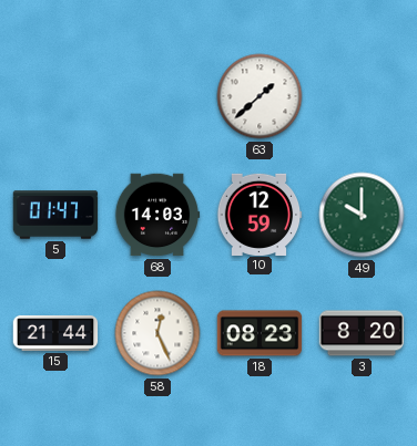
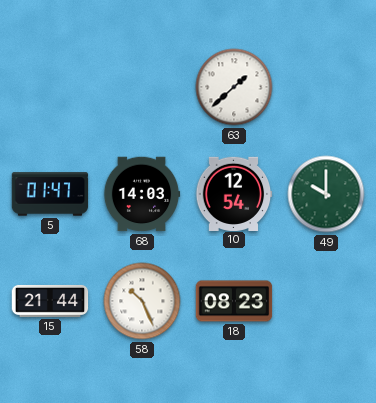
10: 12:59 -> 12:54 (234, 193)
58: 12:26 -> 10:26 (142, 301)
3: 8:20 -> none (362, 333)
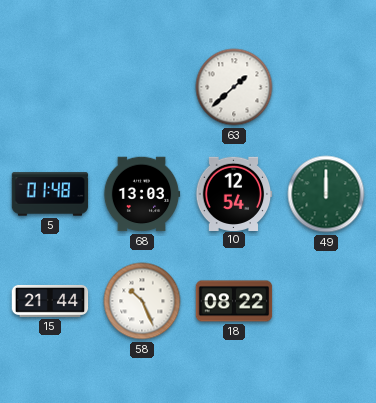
5: 01:47 -> 01:48 (50, 194)
68: 14:03 -> 13:03 (142, 194)
49: 10:00 -> 12:00 (326, 194)
18: 08:23 -> 08:22 (234, 301)
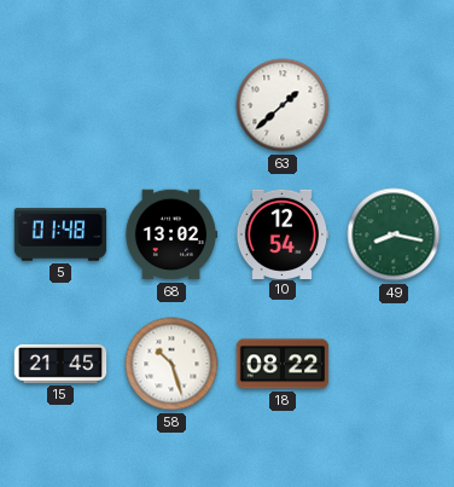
68: 13:03 -> 13:02 (171, 234)
49: 12:00 -> 8:17 (394, 234)
15: 21:44 -> 21:45 (60, 364)
58: 10:26 -> 10:27 (171, 364)
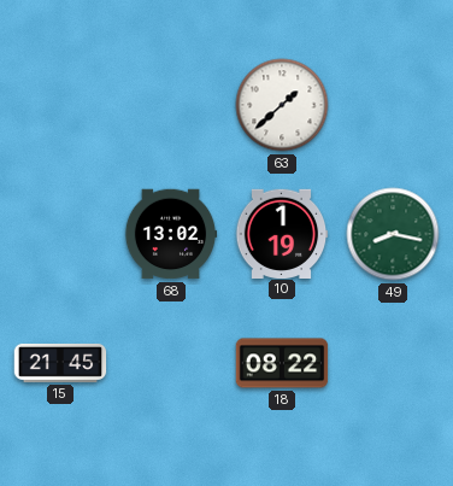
5: 01:48 -> none (60, 234)
10: 12:54 -> 1:19 (282, 233)
58: 10:27 -> none (171, 364)
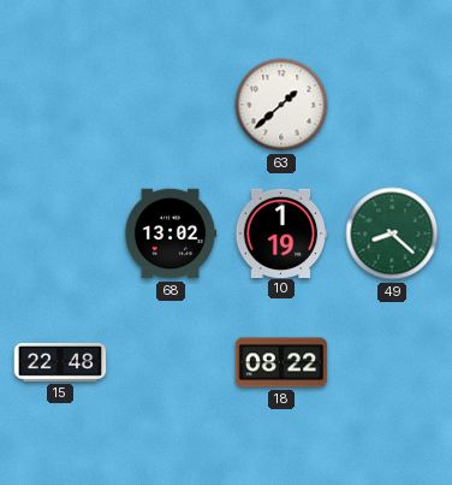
49: 8:17 -> 8:22 (392, 233)
15: 21:45 -> 22:48 (60, 362)
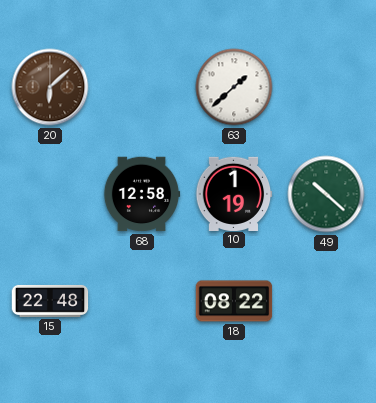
20: none -> 6:08 (50, 87)
68: 13:02 -> 12:58 (142, 194)
49: 8:22 -> 10:22 (326, 194)
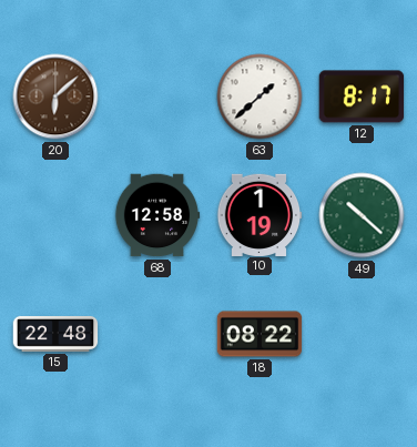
12: none -> 8:17 (362, 96)
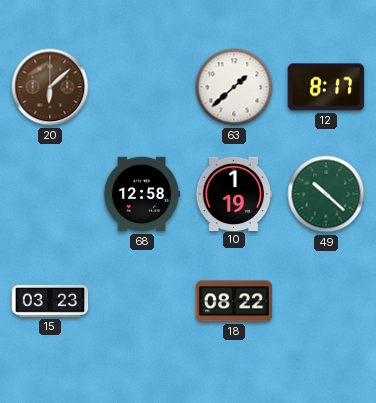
15: 22:48 -> 03:23 (50, 301)
